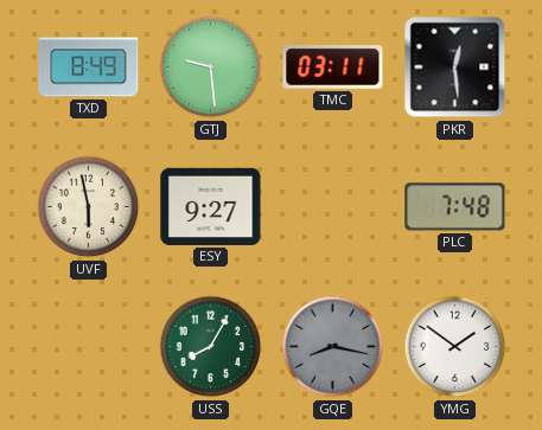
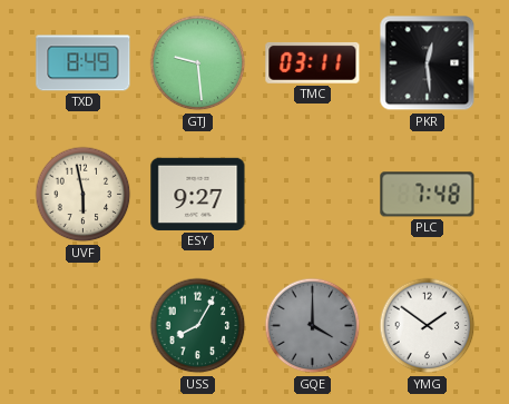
GQE: 8:17 -> 4:00 (313, 326)
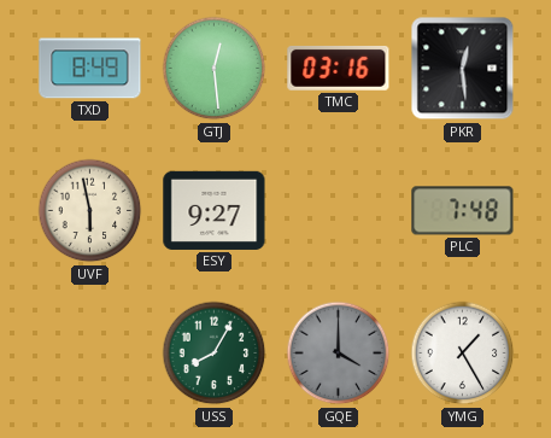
GTJ: 9:29 -> 12:29 (215, 69)
TMC: 03:11 -> 03:16 (339, 68)
YMG: 1:51 -> 1:25 (463, 354)
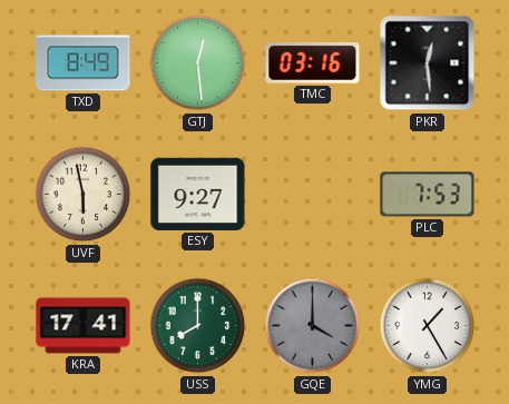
PLC: 7:48 -> 7:53 (428, 195)
KRA: none -> 17:41 (84, 326)
USS: 8:05 -> 8:00 (198, 326)
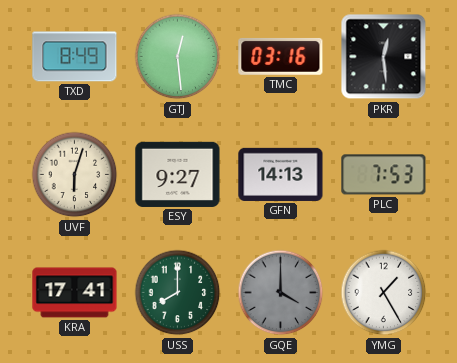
UVF: 5:58 -> 6:03 (75, 175)
GFN: none -> 14:13 (281, 174)
